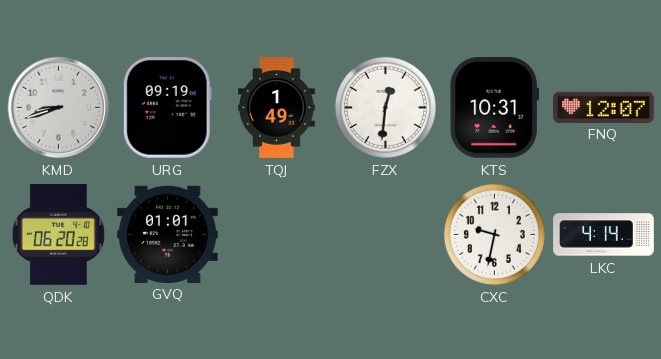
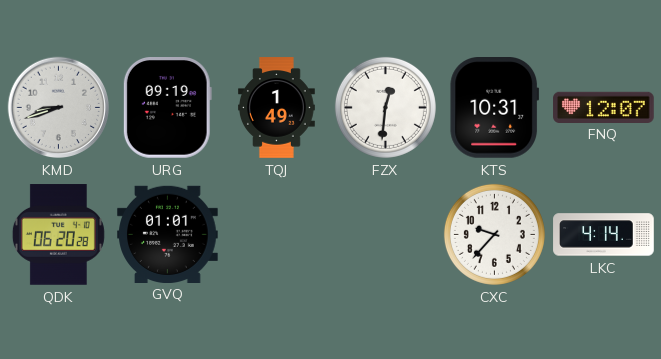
CXC: 9:32 -> 9:37 (494, 234)
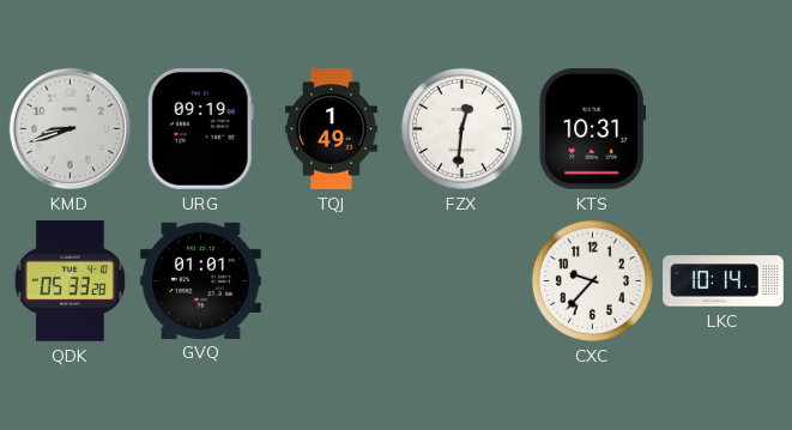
FNQ: 12:07 -> none (604, 107)
QDK: 06:20 -> 05:33 (69, 281)
LKC: 4:14 -> 10:14 (724, 281)
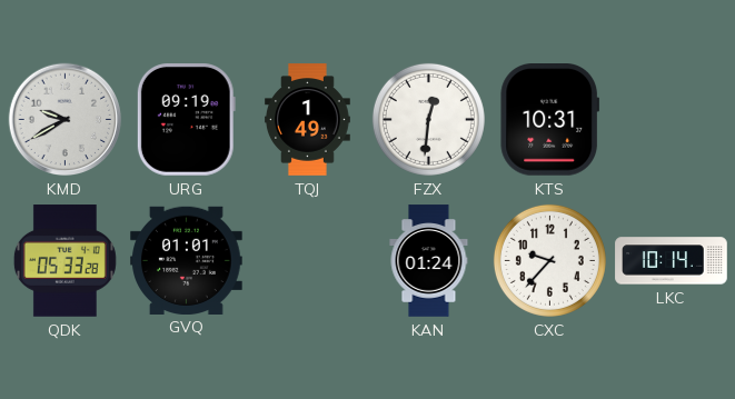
KMD: 8:42 -> 9:40 (66, 120)
KAN: none -> 01:24 (429, 261)
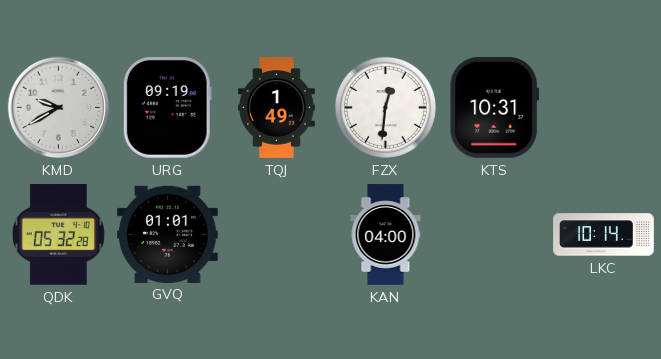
QDK: 05:33 -> 05:32 (58, 235)
KAN: 01:24 -> 04:00 (386, 235)
CXC: 9:37 -> none (549, 260)
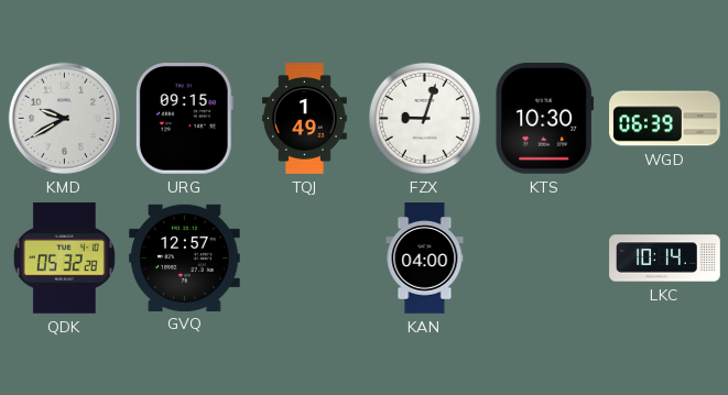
URG: 09:19 -> 09:15 (184, 119)
FZX: 12:31 -> 9:03 (424, 118)
KTS: 10:31 -> 10:30 (545, 119)
WGD: none -> 06:39 (665, 119)
GVQ: 01:01 -> 12:57 (185, 257)
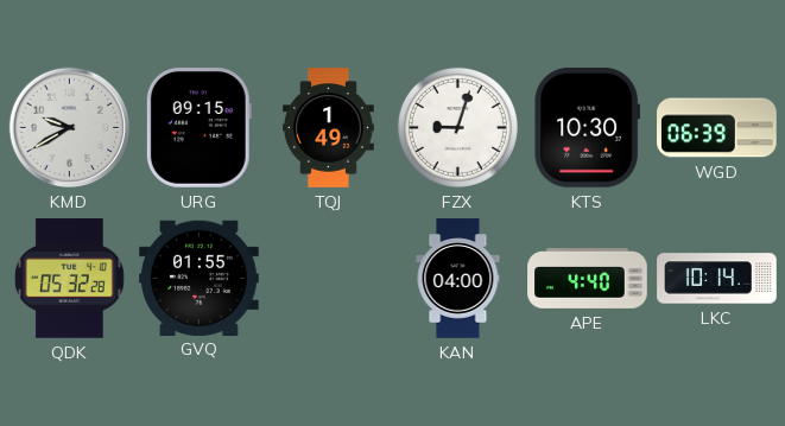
GVQ: 12:57 -> 01:55 (200, 278)
APE: none -> 4:40 (588, 279)
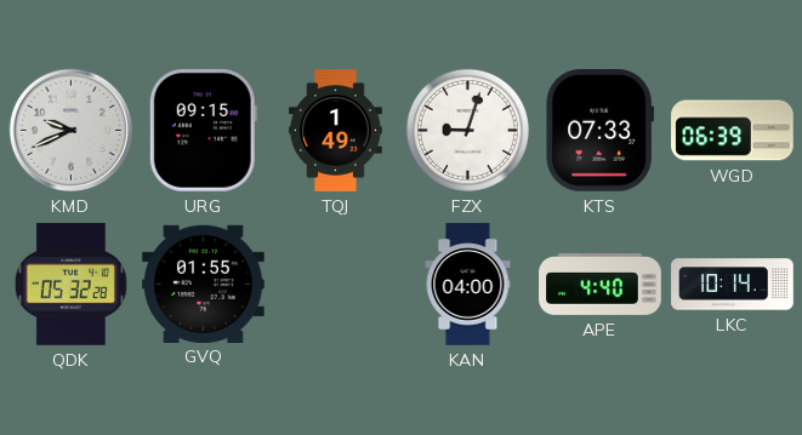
KMD: 9:40 -> 9:41 (72, 131)
KTS: 10:30 -> 07:33 (601, 131)
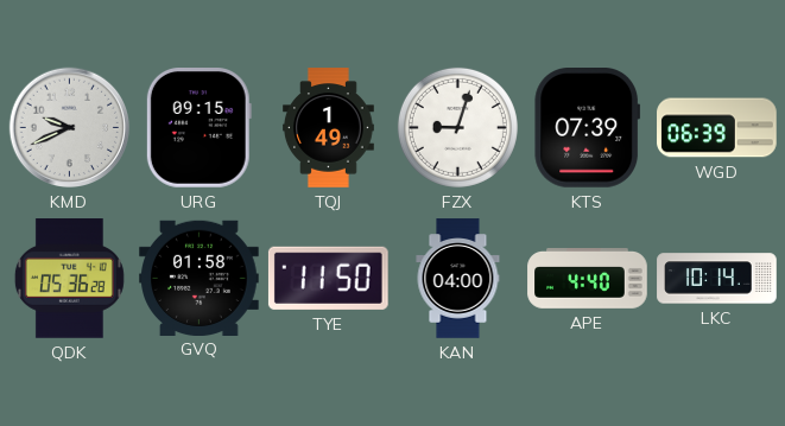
KTS: 07:33 -> 07:39 (588, 128)
QDK: 05:32 -> 05:36 (69, 279)
GVQ: 01:55 -> 01:58 (200, 278)
TYE: none -> 11:50 (328, 278)
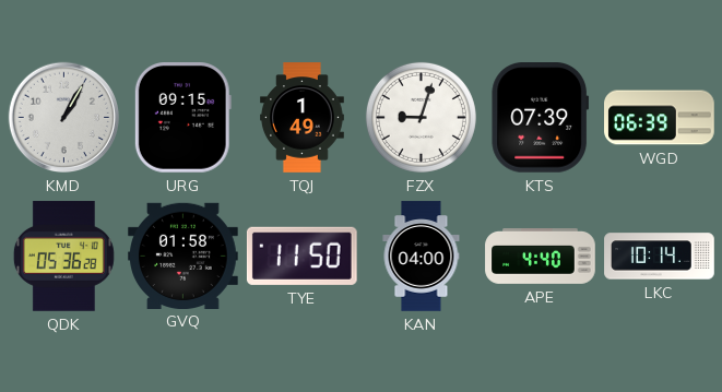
KMD: 9:41 -> 1:05 (64, 118)
